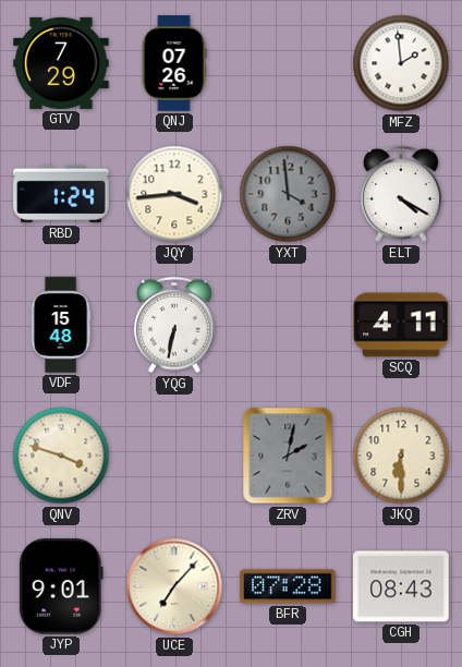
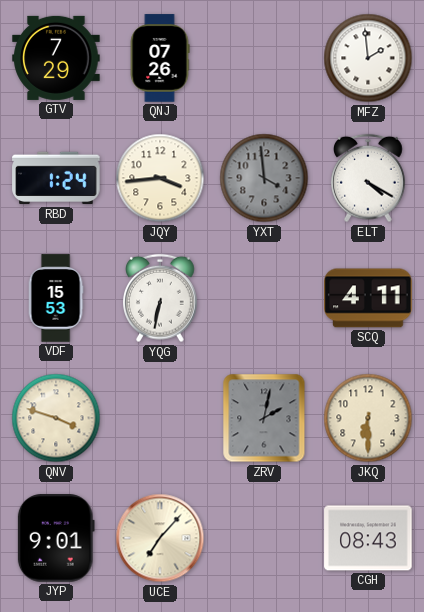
VDF: 15:48 -> 15:53 (56, 298)
BFR: 07:28 -> none (288, 586)
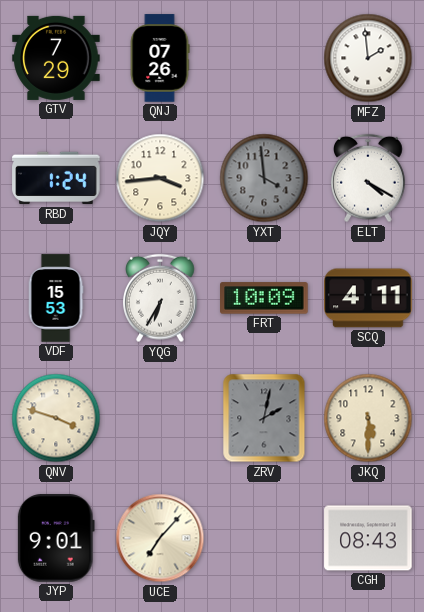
YQG: 6:32 -> 6:35 (161, 298)
FRT: none -> 10:09 (264, 298)
JKQ: 6:30 -> 5:30 (368, 418)
